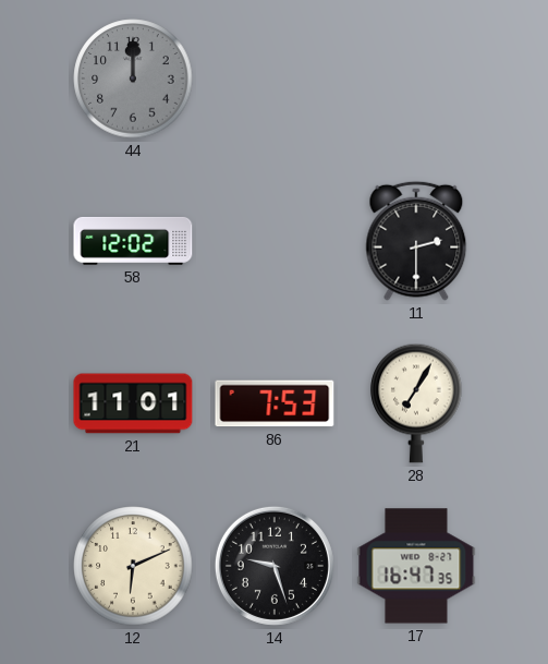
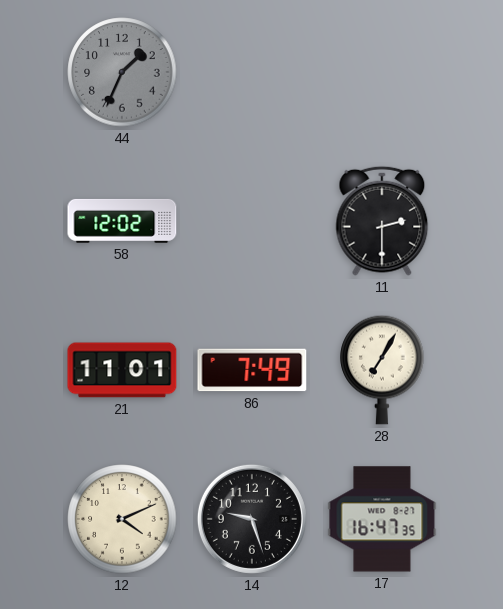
44: 12:00 -> 1:34 (122, 72)
86: 7:53 -> 7:49 (252, 370)
12: 6:11 -> 4:11 (122, 519)
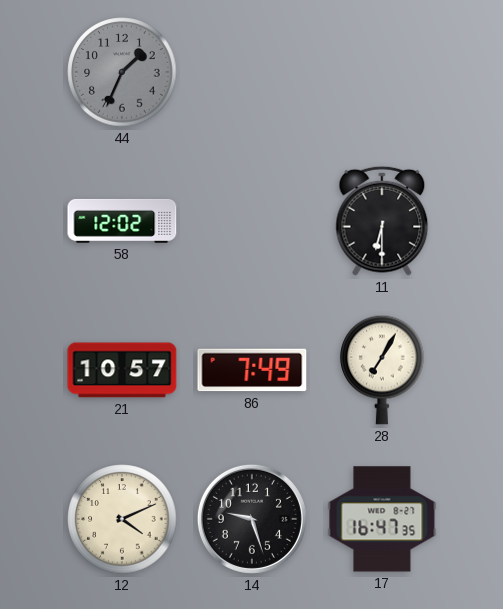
11: 2:30 -> 6:30 (382, 221)
21: 11:01 -> 10:57 (122, 370)
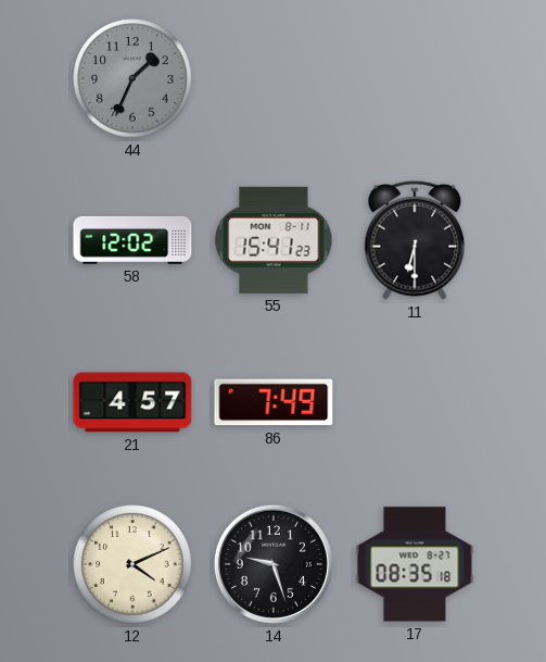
55: none -> 15:41 (274, 240)
21: 10:57 -> 4:57 (132, 402)
28: 7:05 -> none (382, 370)
17: 16:47 -> 08:35 (415, 564)
